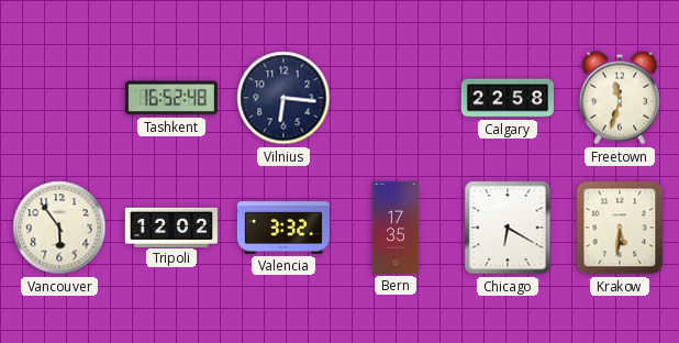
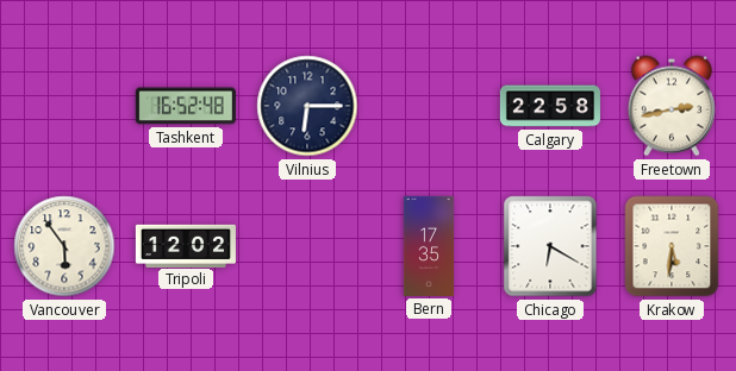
Vilnius: 6:16 -> 6:15 (307, 106)
Freetown: 11:33 -> 2:43 (672, 106)
Valencia: 3:32 -> none (283, 228)
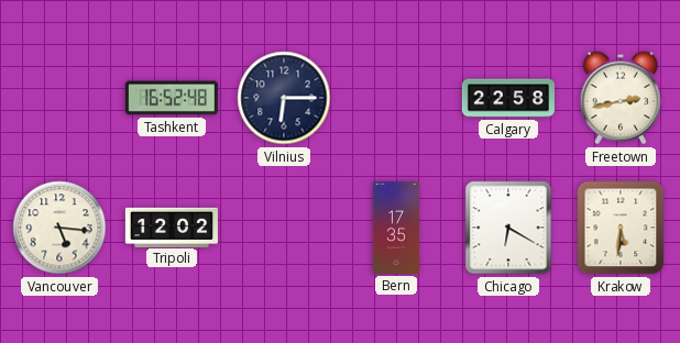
Vancouver: 5:54 -> 5:16 (59, 228)
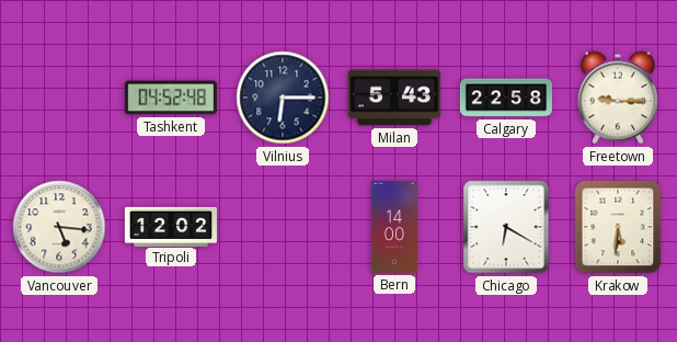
Tashkent: 16:52 -> 04:52 (171, 98)
Milan: none -> 5:43 (394, 98)
Freetown: 2:43 -> 9:15 (618, 98)
Bern: 17:35 -> 14:00 (393, 227)
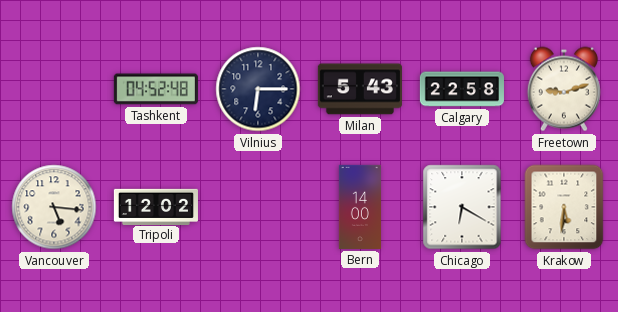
Freetown: 9:15 -> 9:12 (564, 89)
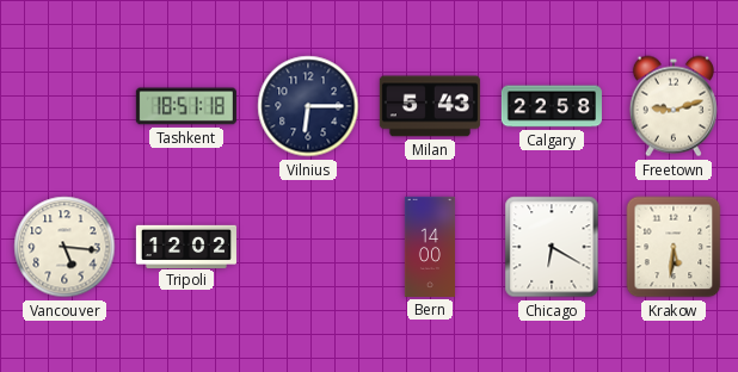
Tashkent: 04:52 -> 18:51 (186, 106)
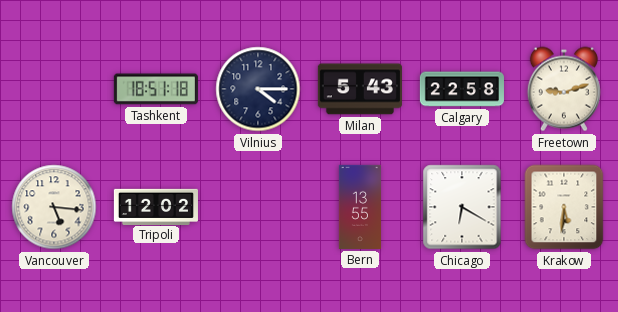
Vilnius: 6:15 -> 4:15 (258, 89)
Bern: 14:00 -> 13:55 (359, 207)
